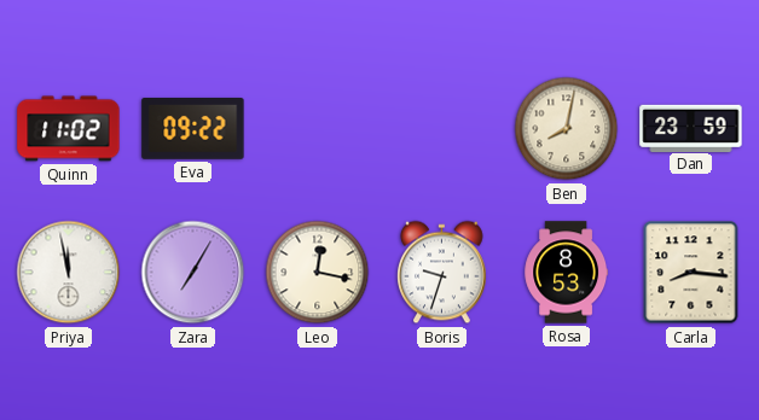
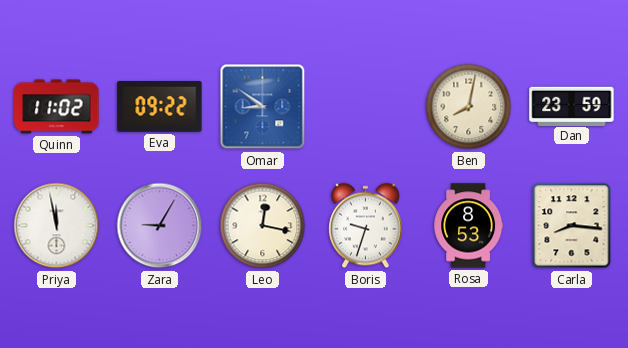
Omar: none -> 8:51 (263, 107)
Zara: 7:05 -> 9:05 (160, 226)
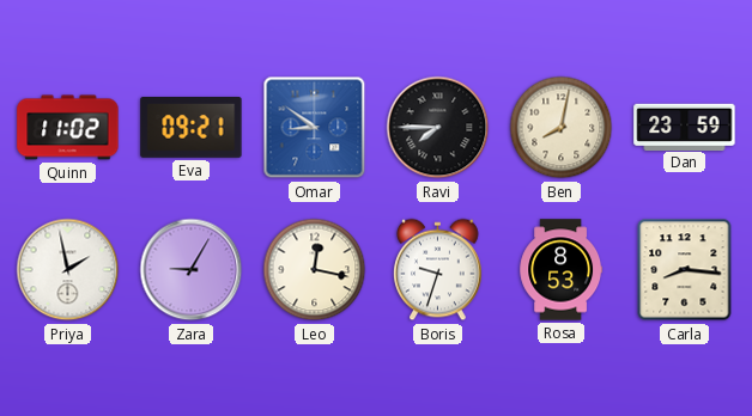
Eva: 09:22 -> 09:21 (192, 128)
Ravi: none -> 7:45 (438, 128)
Priya: 11:58 -> 1:58 (68, 270)
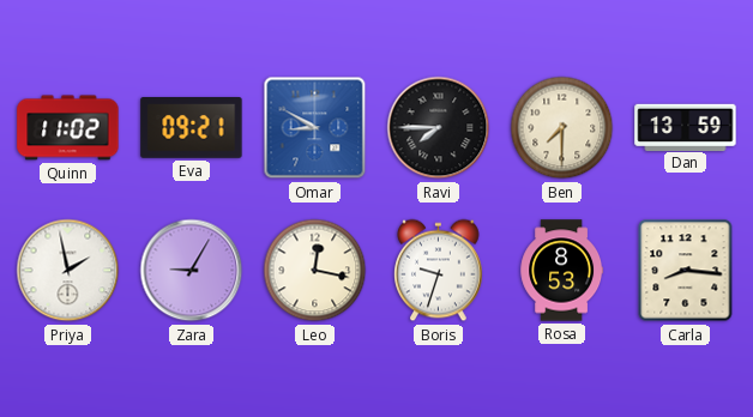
Omar: 8:51 -> 8:50 (315, 128)
Ben: 8:02 -> 7:30 (562, 128)
Dan: 23:59 -> 13:59 (686, 127)
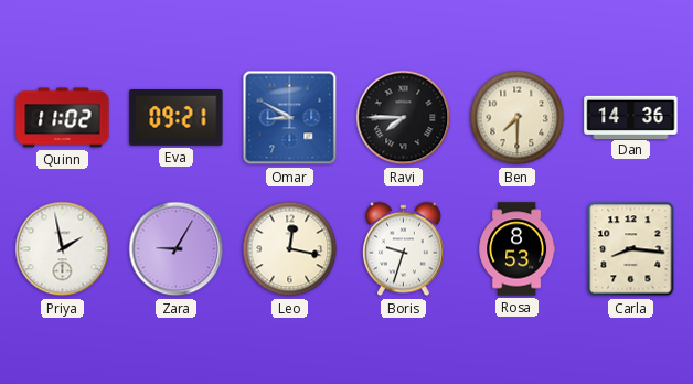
Dan: 13:59 -> 14:36 (631, 117)
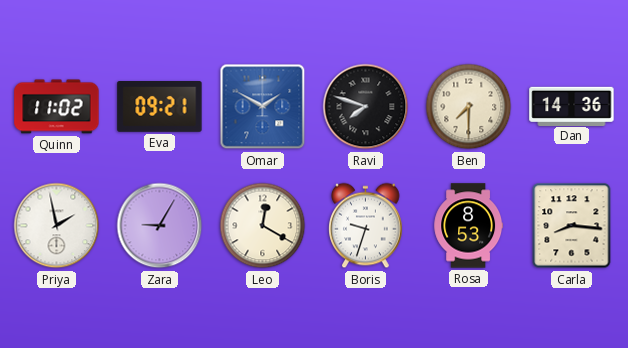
Omar: 8:50 -> 1:50 (263, 107)
Ravi: 7:45 -> 7:48 (366, 107)
Leo: 12:17 -> 12:20 (263, 226)
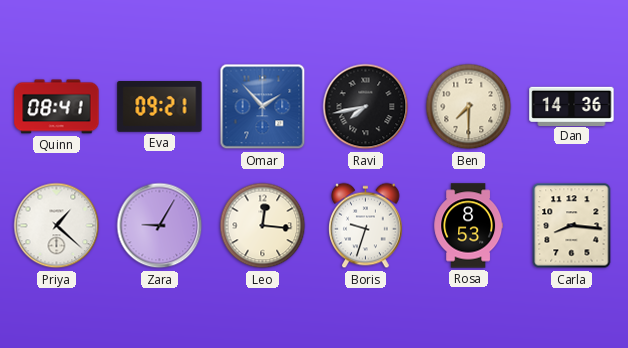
Quinn: 11:02 -> 08:41 (57, 107)
Omar: 1:50 -> 1:53 (263, 107)
Ravi: 7:48 -> 7:43 (366, 107)
Priya: 1:58 -> 1:22 (57, 226)
Leo: 12:20 -> 12:16 (263, 226)
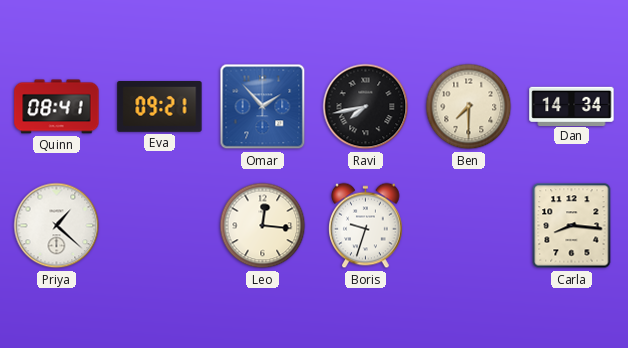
Dan: 14:36 -> 14:34 (572, 106)
Zara: 9:05 -> none (160, 226)
Rosa: 8:53 -> none (469, 226)
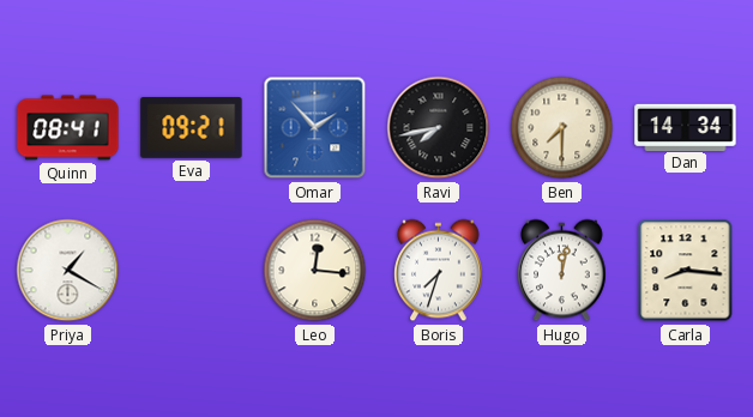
Priya: 1:22 -> 1:20 (68, 271)
Boris: 9:33 -> 7:33 (439, 271)
Hugo: none -> 12:02 (562, 271)
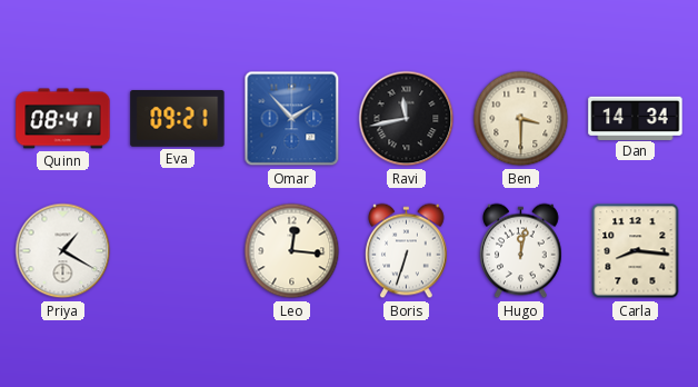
Ravi: 7:43 -> 11:43 (407, 119)
Ben: 7:30 -> 3:30 (521, 119)
Boris: 7:33 -> 6:33 (407, 251)
